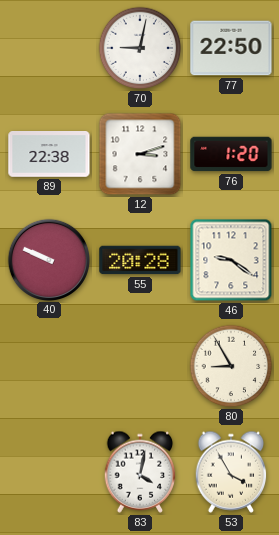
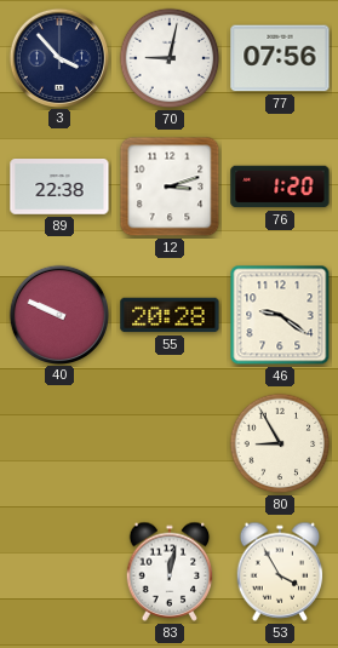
3: none -> 3:53 (58, 57)
77: 22:50 -> 07:56 (280, 58)
83: 4:02 -> 12:02 (170, 572)
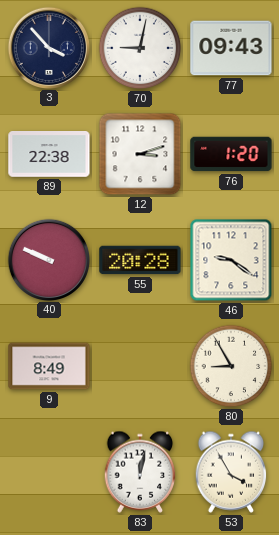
77: 07:56 -> 09:43 (231, 48)
9: none -> 8:49 (49, 366)
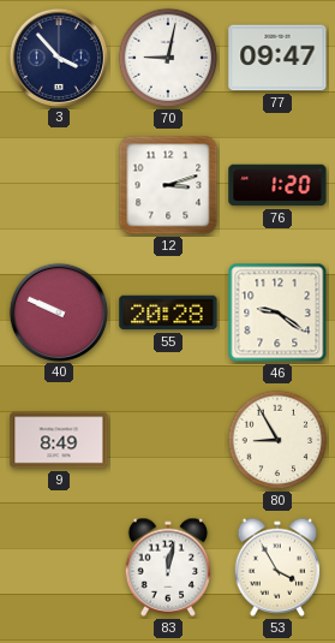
77: 09:43 -> 09:47 (277, 58)
89: 22:38 -> none (49, 155)
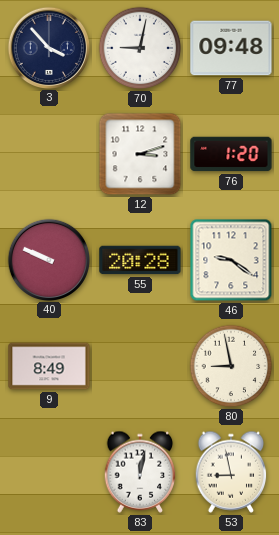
77: 09:47 -> 09:48 (231, 48)
80: 8:55 -> 8:58 (231, 366)
53: 3:55 -> 8:58 (231, 472)
